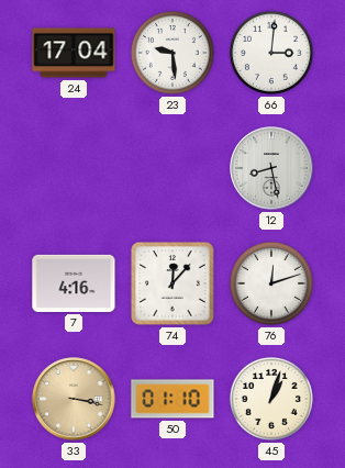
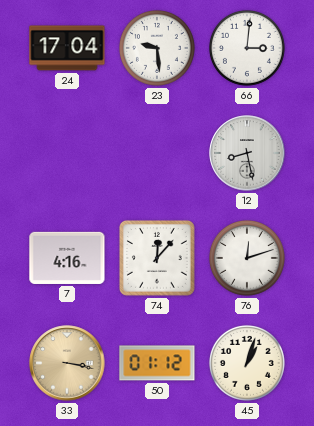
50: 01:10 -> 01:12 (157, 363)
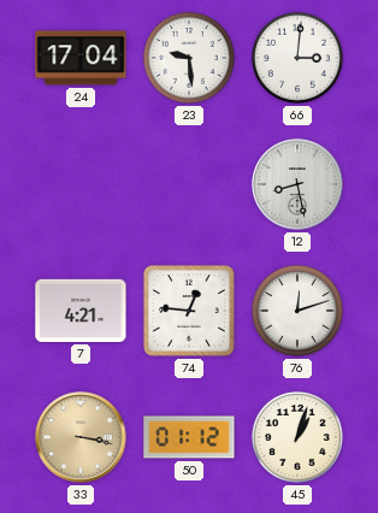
7: 4:16 -> 4:21 (81, 311)
74: 12:07 -> 12:46 (189, 311)
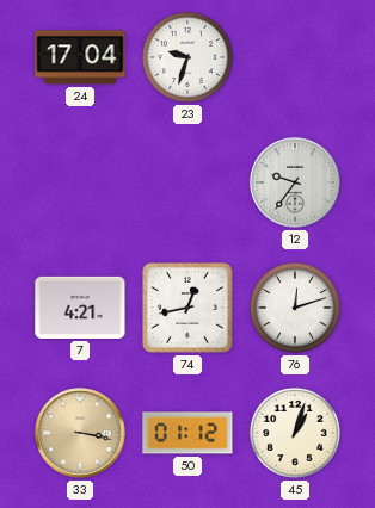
23: 9:29 -> 9:33 (187, 57)
66: 3:01 -> none (297, 58)
12: 8:28 -> 9:36 (295, 182)
74: 12:46 -> 12:43 (187, 308)
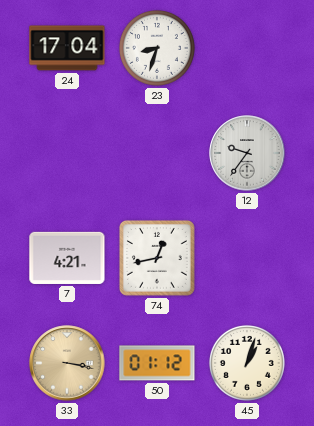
23: 9:33 -> 8:33 (157, 48)
76: 12:12 -> none (295, 308)
